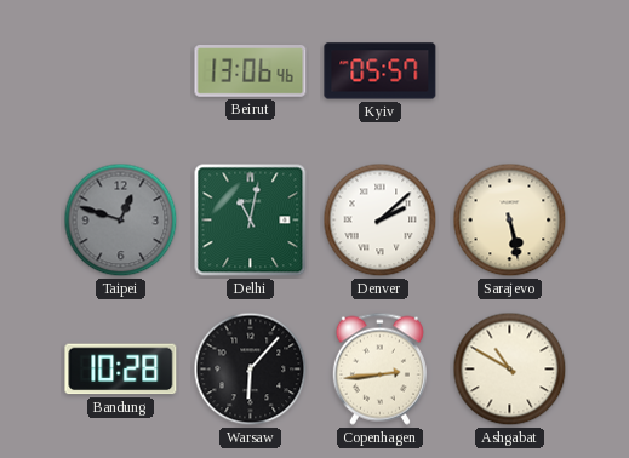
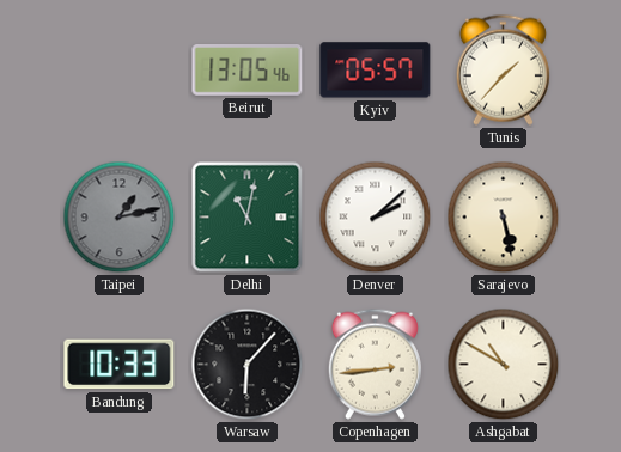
Beirut: 13:06 -> 13:05 (248, 71)
Tunis: none -> 1:37 (503, 69)
Taipei: 12:48 -> 1:13 (120, 218)
Bandung: 10:28 -> 10:33 (120, 365)
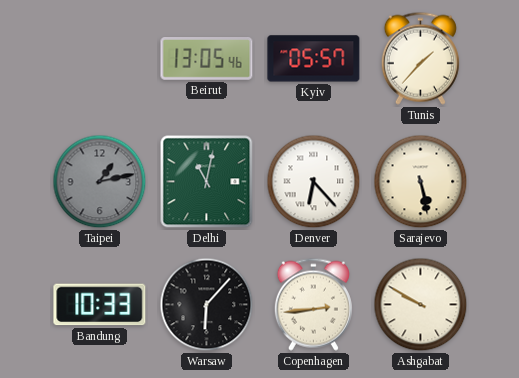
Denver: 2:08 -> 6:23 (314, 182)
Ashgabat: 10:50 -> 9:50 (421, 305)
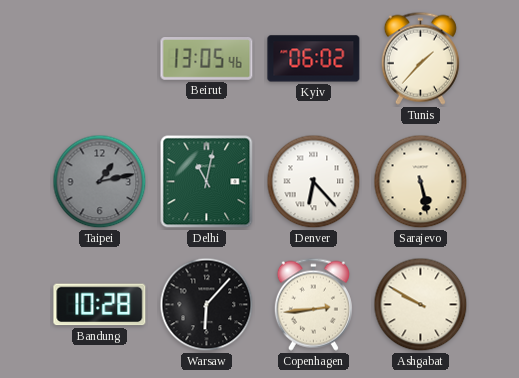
Kyiv: 05:57 -> 06:02 (314, 59)
Bandung: 10:33 -> 10:28 (100, 305)
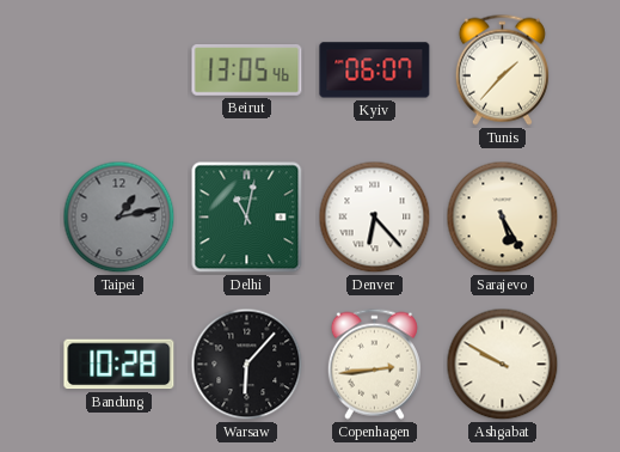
Kyiv: 06:02 -> 06:07 (375, 71)
Sarajevo: 5:28 -> 5:25 (503, 218)
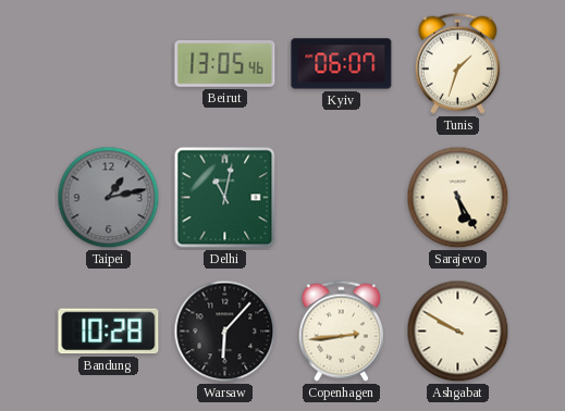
Tunis: 1:37 -> 1:33 (457, 63)
Denver: 6:23 -> none (375, 218)
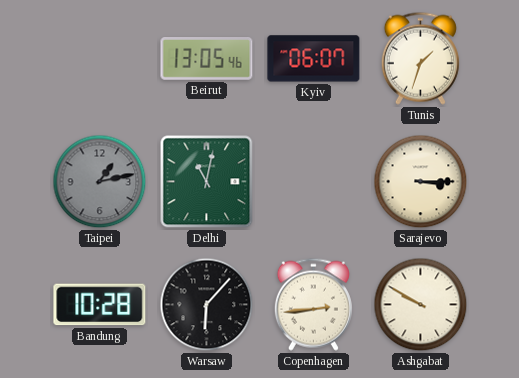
Sarajevo: 5:25 -> 3:15 (421, 182)
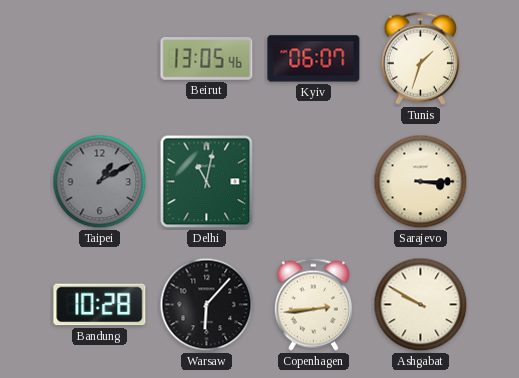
Taipei: 1:13 -> 1:10 (100, 182)
